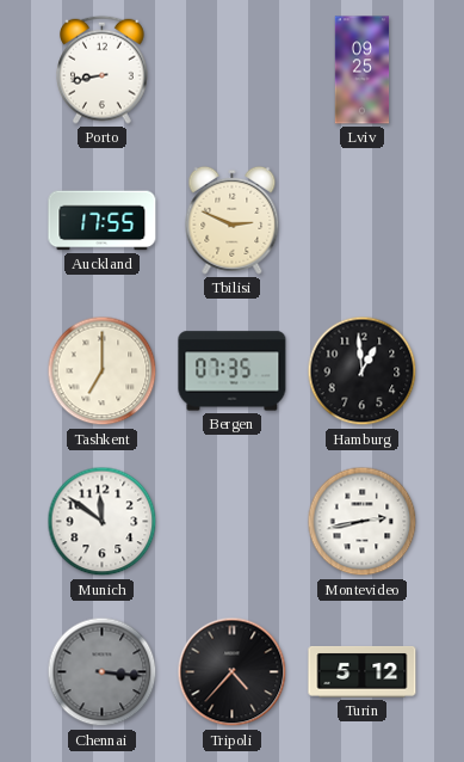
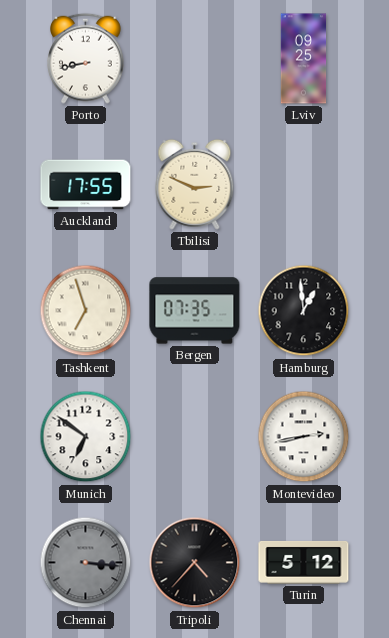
Tashkent: 7:00 -> 6:57 (86, 311)
Munich: 11:51 -> 6:51 (86, 437)
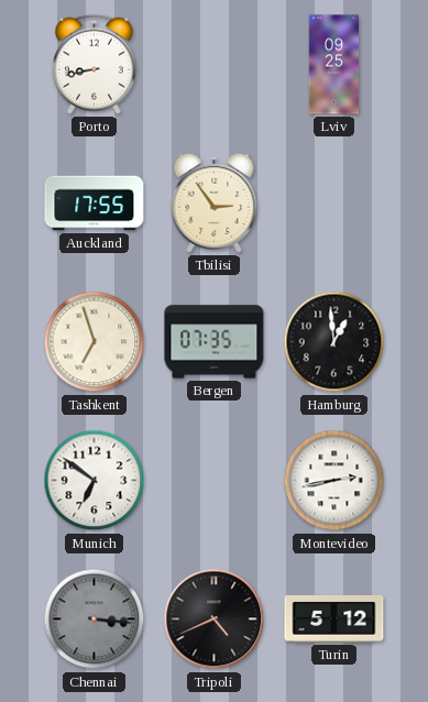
Tbilisi: 2:49 -> 2:54 (215, 202)
Tripoli: 4:37 -> 4:41 (215, 619)
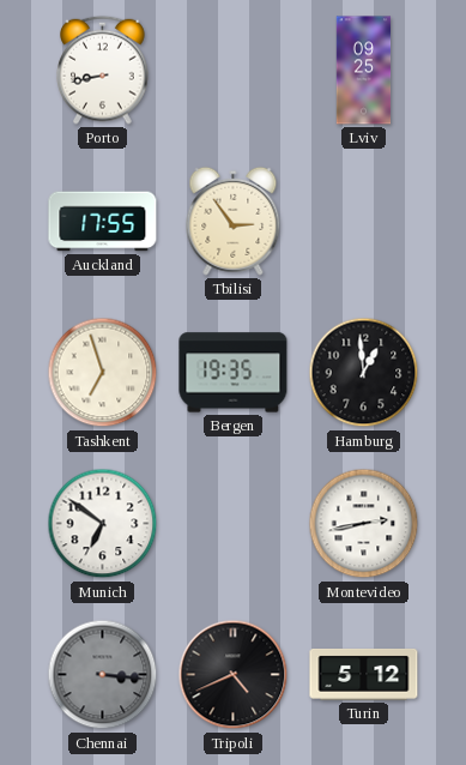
Bergen: 07:35 -> 19:35 (234, 373)
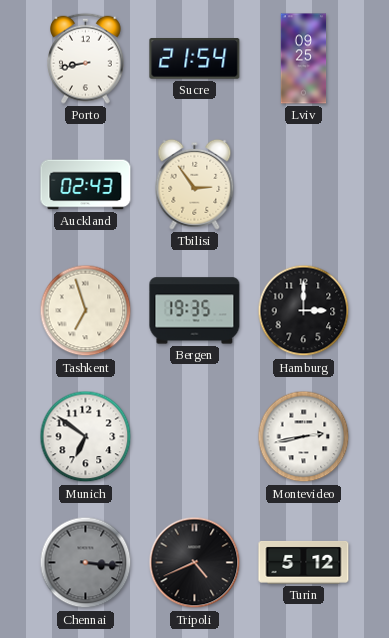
Sucre: none -> 21:54 (195, 59)
Auckland: 17:55 -> 02:43 (86, 185)
Hamburg: 12:59 -> 3:00 (304, 311)
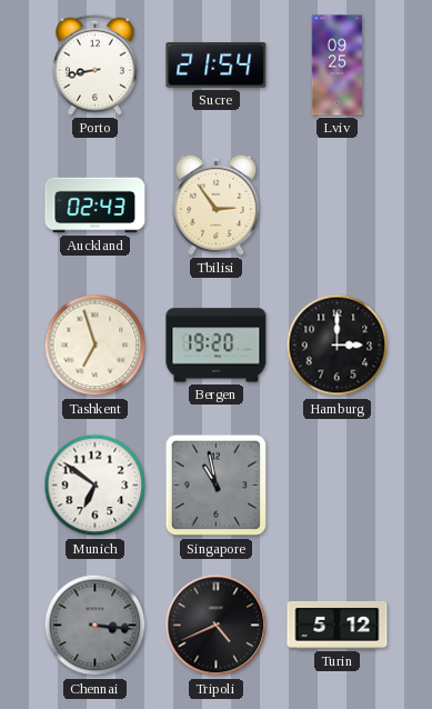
Bergen: 19:35 -> 19:20 (217, 346)
Singapore: none -> 10:58 (217, 486)
Montevideo: 2:43 -> none (304, 437)
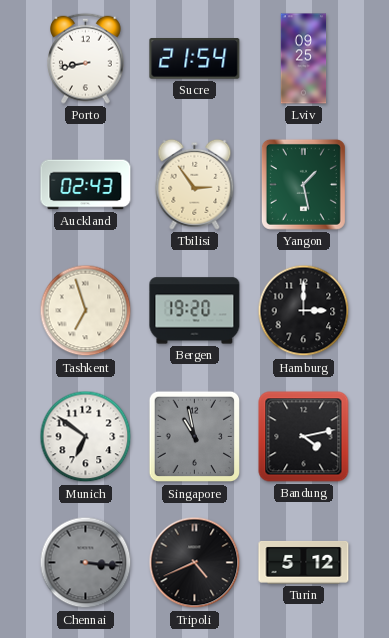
Yangon: none -> 1:28 (303, 184)
Bandung: none -> 4:13 (304, 437)
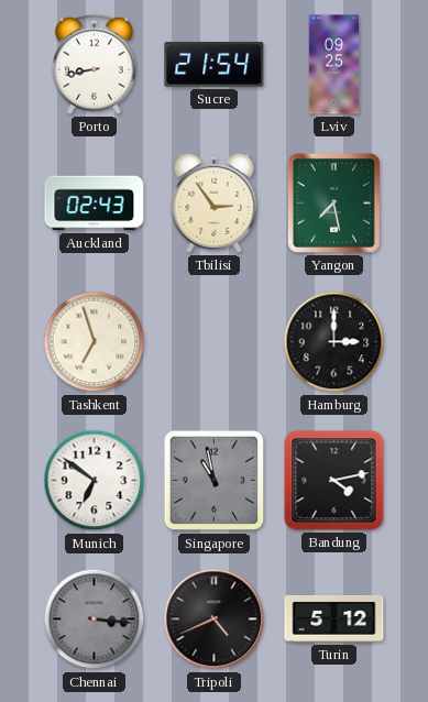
Yangon: 1:28 -> 7:28 (333, 202)
Bergen: 19:20 -> none (195, 311)
